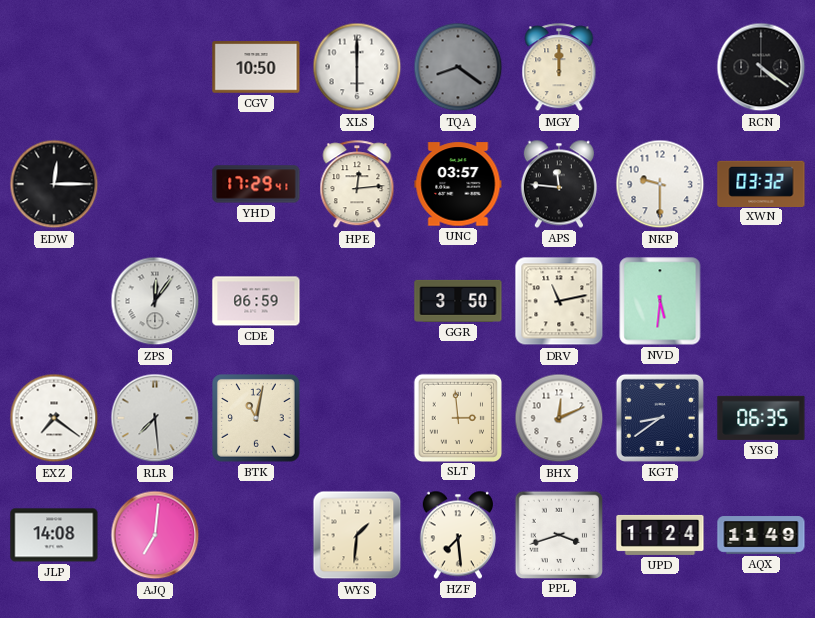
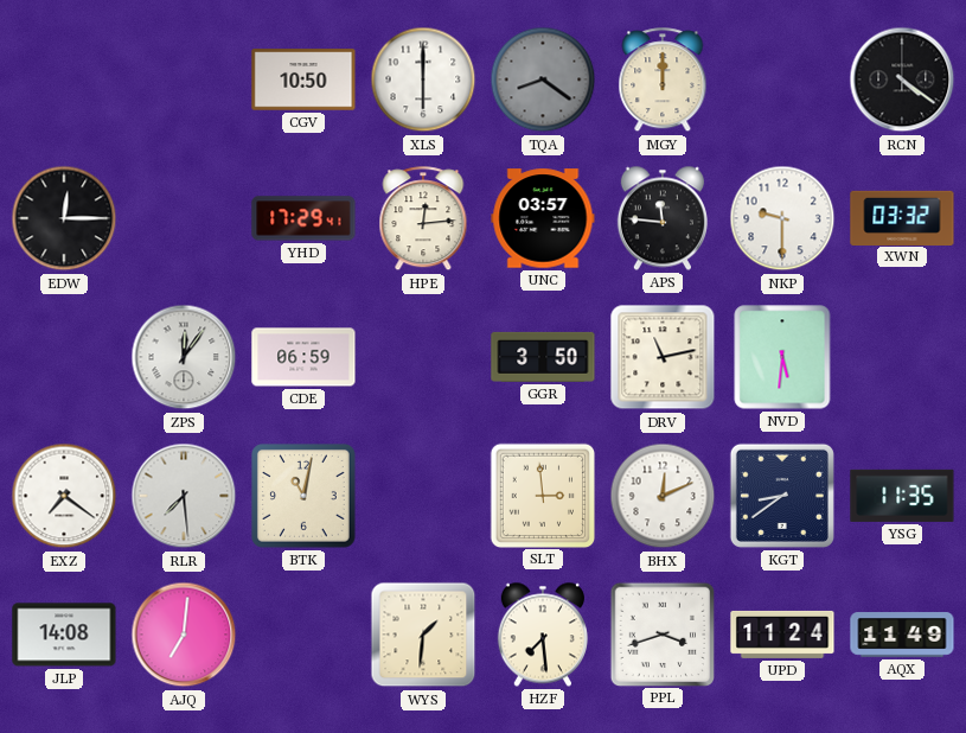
YSG: 06:35 -> 11:35 (902, 496)
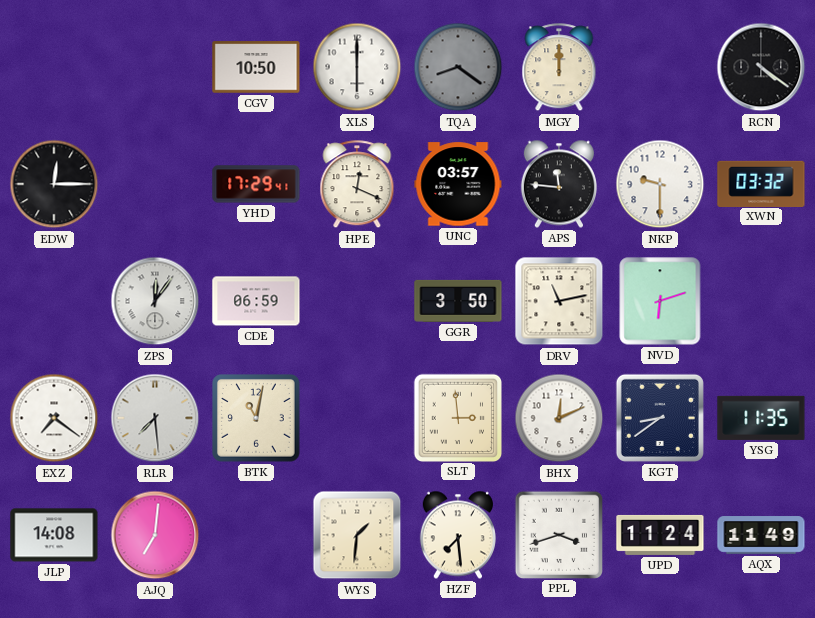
HPE: 12:14 -> 12:19 (357, 185)
NVD: 5:31 -> 6:12 (660, 301)
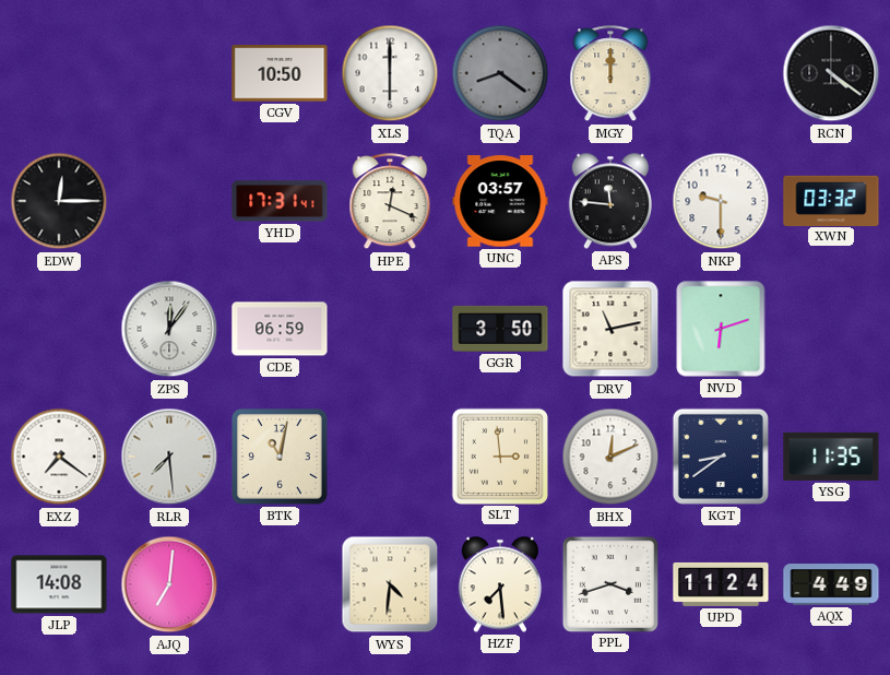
YHD: 17:29 -> 17:31 (280, 201)
WYS: 1:31 -> 4:31 (390, 584)
AQX: 11:49 -> 4:49 (831, 584)
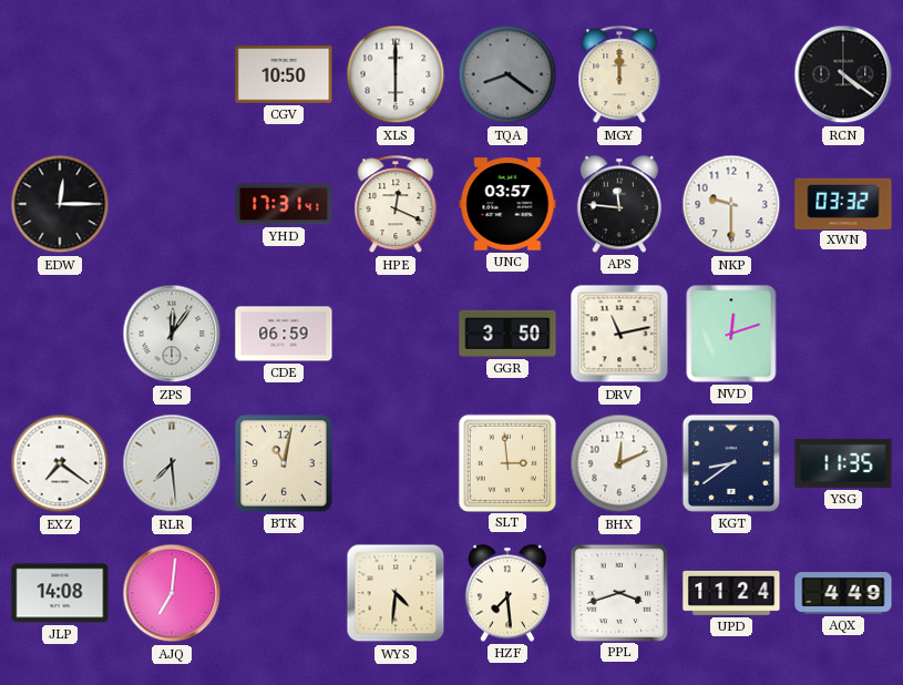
NVD: 6:12 -> 12:12 (731, 334)
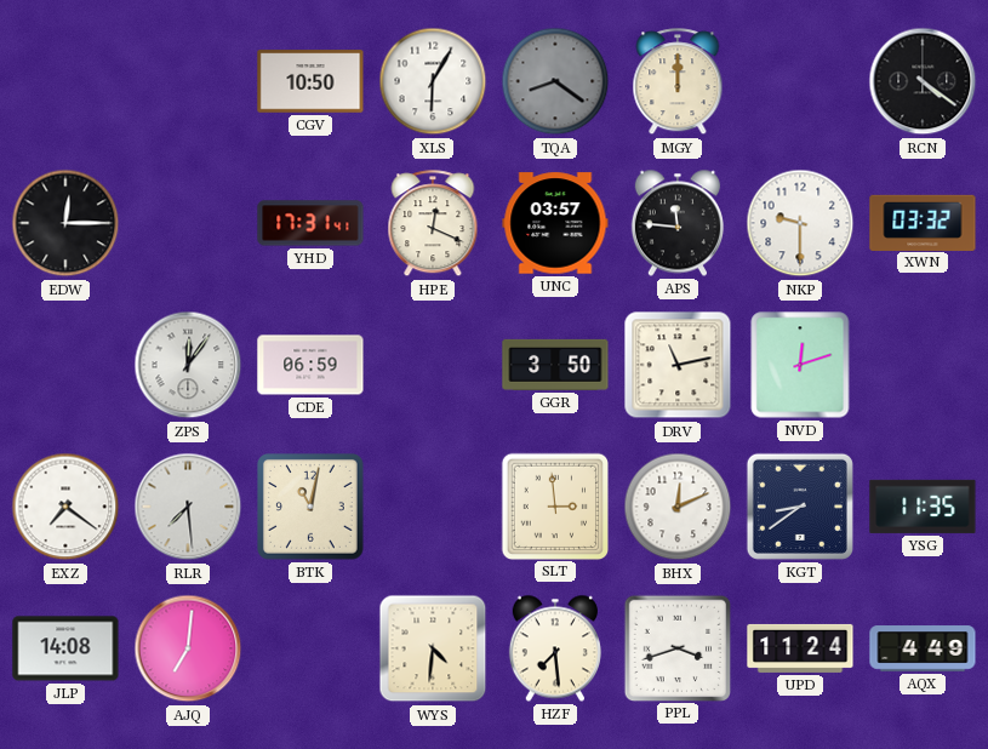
XLS: 6:00 -> 6:05 (433, 81)
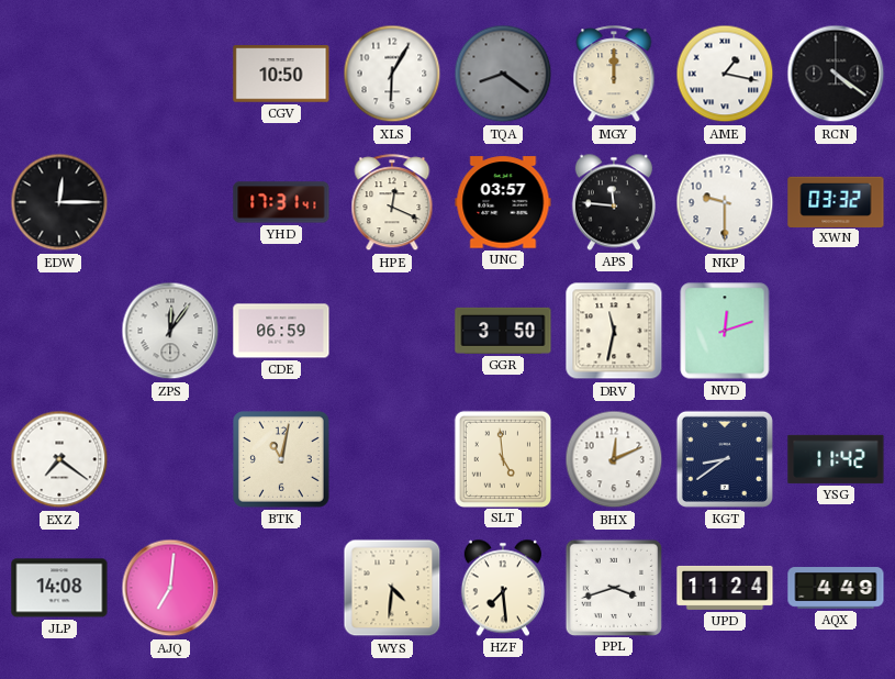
AME: none -> 1:17 (725, 74)
DRV: 11:13 -> 11:32 (614, 331)
RLR: 7:29 -> none (188, 507)
SLT: 2:59 -> 4:59 (502, 458)
YSG: 11:35 -> 11:42 (836, 459)
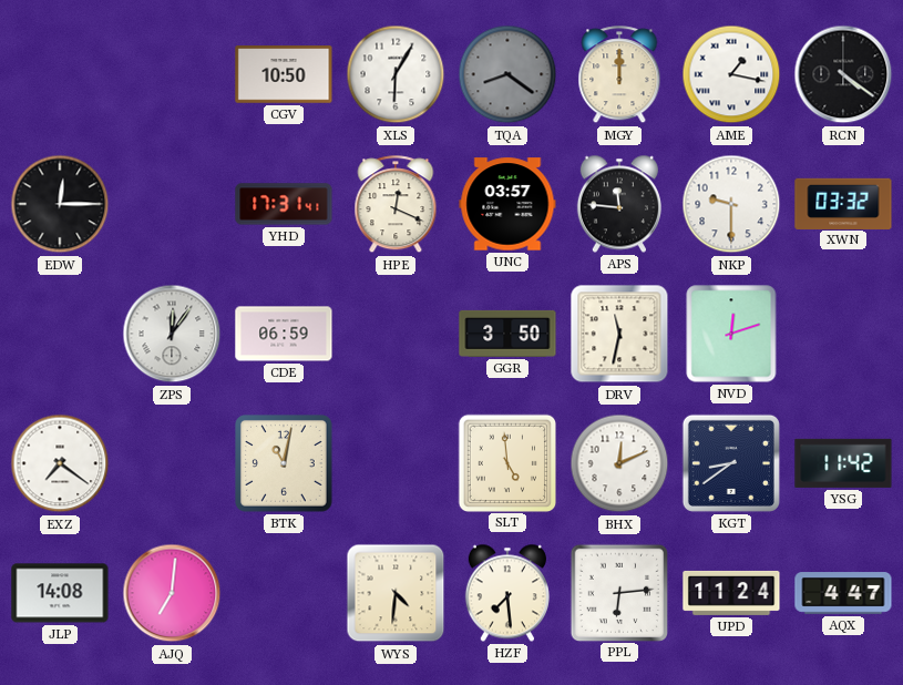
PPL: 3:42 -> 6:14 (618, 592)
AQX: 4:49 -> 4:47 (843, 593)
